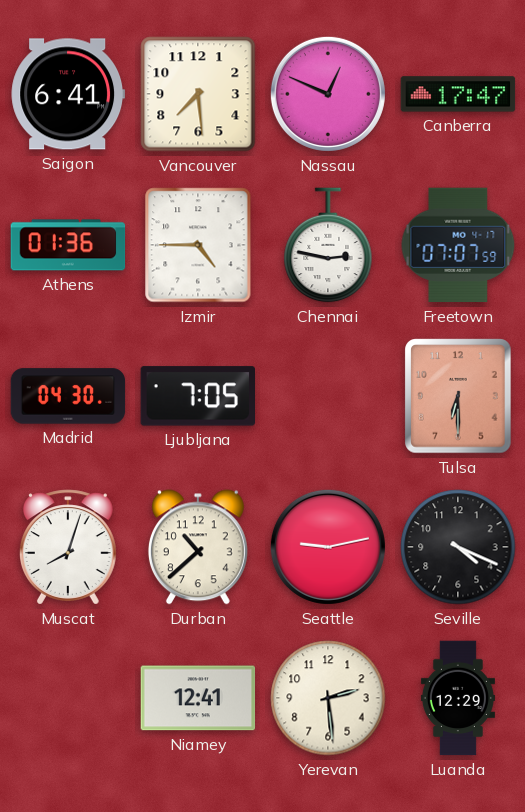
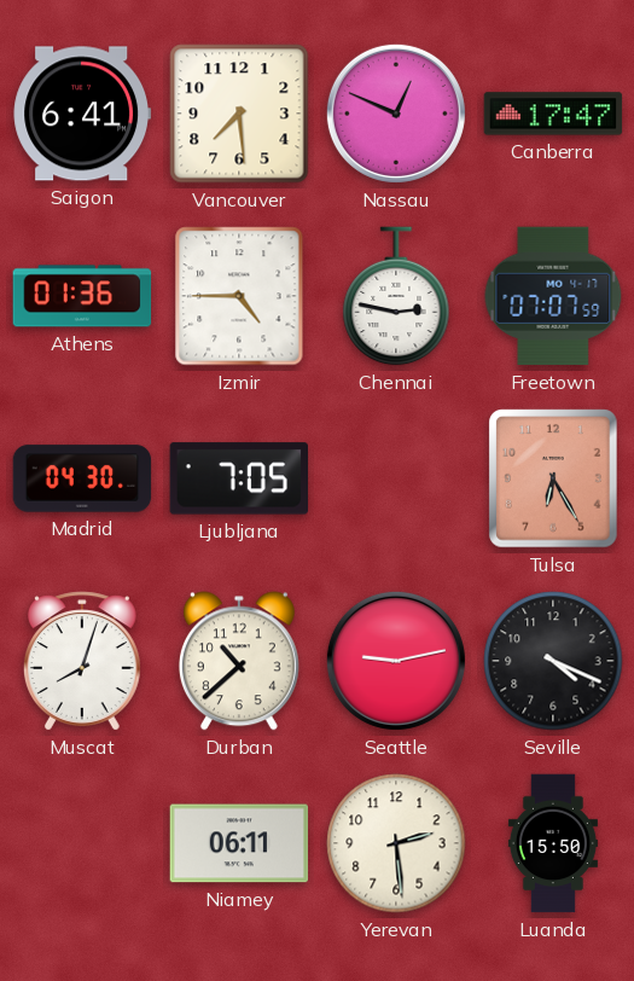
Tulsa: 6:30 -> 6:25 (553, 478)
Niamey: 12:41 -> 06:11 (239, 843)
Luanda: 12:29 -> 15:50 (553, 843)
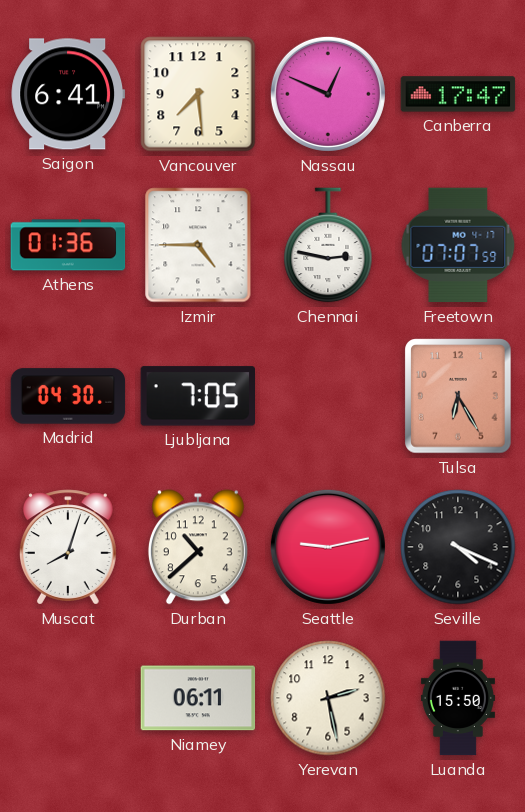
Yerevan: 2:29 -> 2:28 (328, 698)
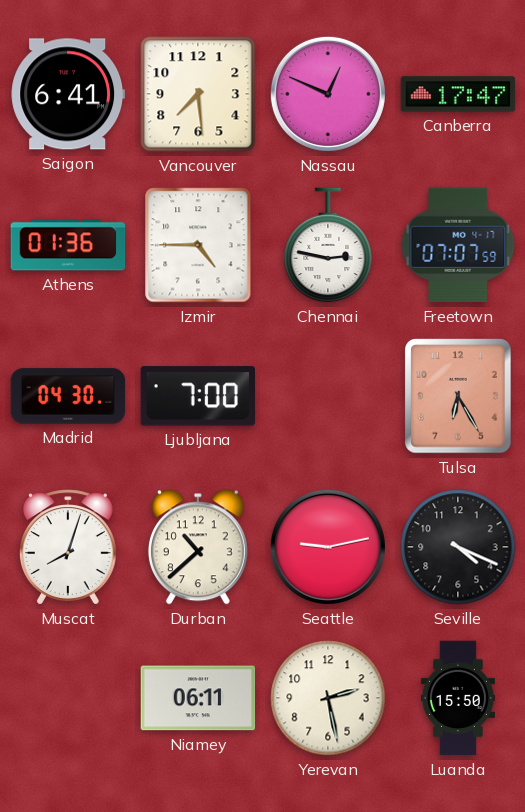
Ljubljana: 7:05 -> 7:00 (197, 396)
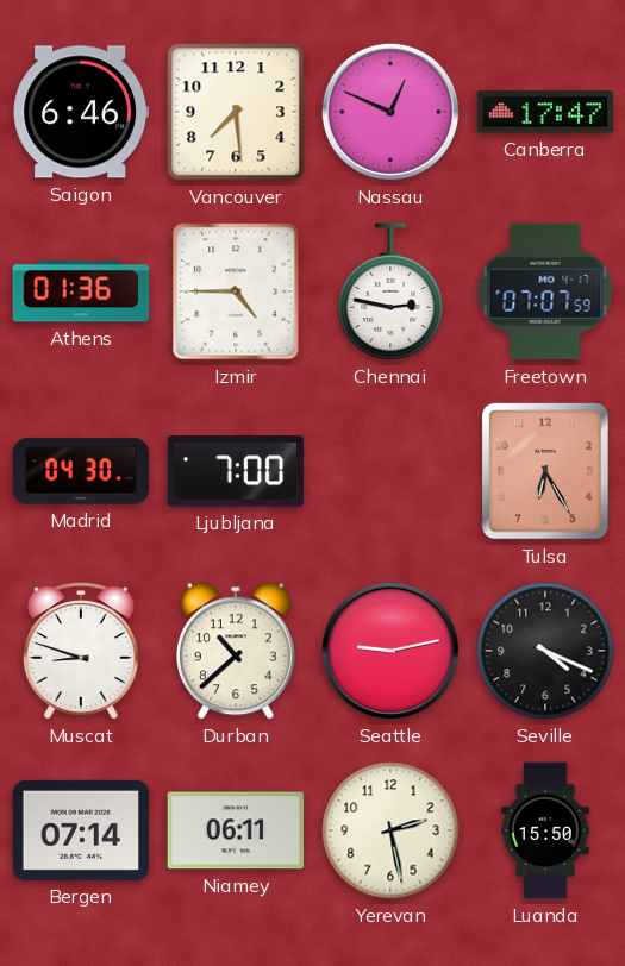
Saigon: 6:41 -> 6:46 (81, 112)
Muscat: 8:03 -> 8:48 (81, 651)
Bergen: none -> 07:14 (81, 830)
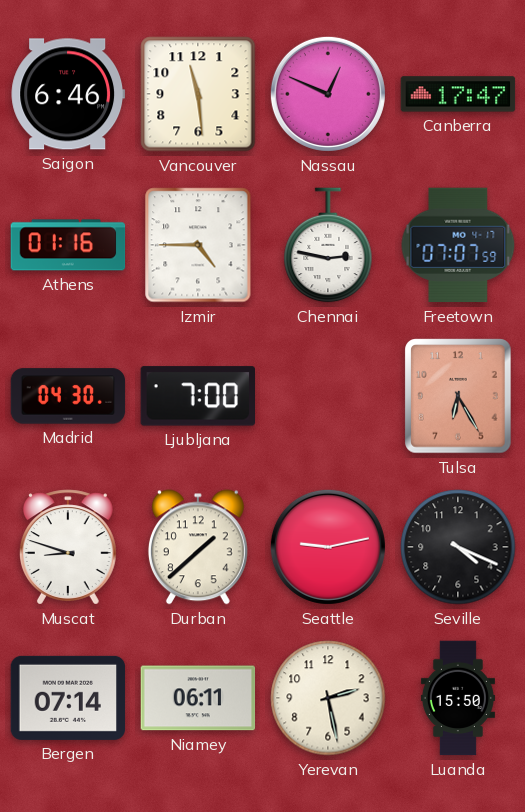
Vancouver: 7:29 -> 11:29 (198, 94)
Athens: 01:36 -> 01:16 (68, 245)
Durban: 10:38 -> 1:38 (198, 547)
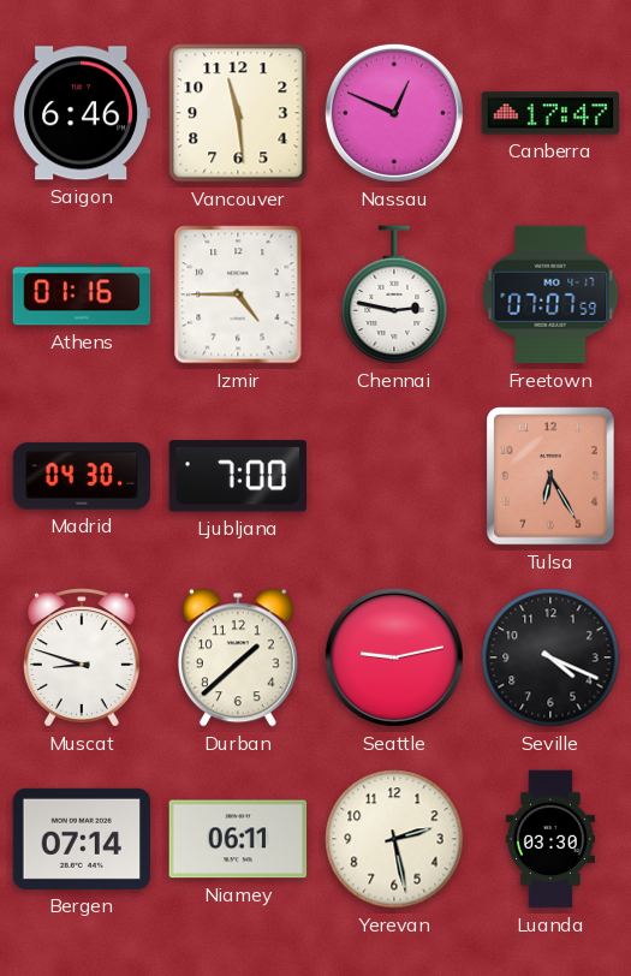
Luanda: 15:50 -> 03:30 (550, 839)
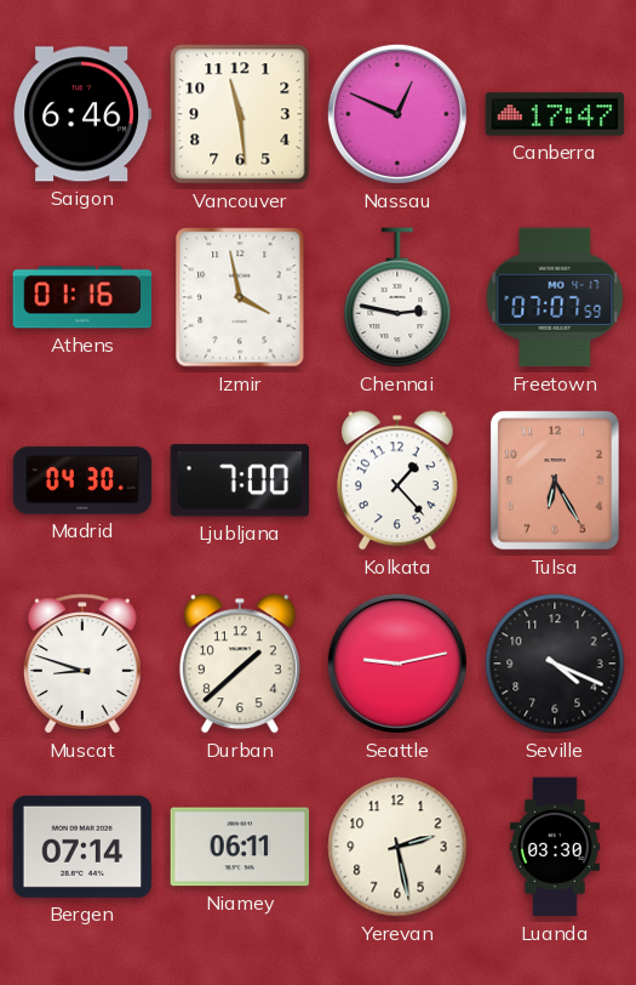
Izmir: 4:45 -> 3:58 (240, 297)
Kolkata: none -> 1:23 (397, 480)
